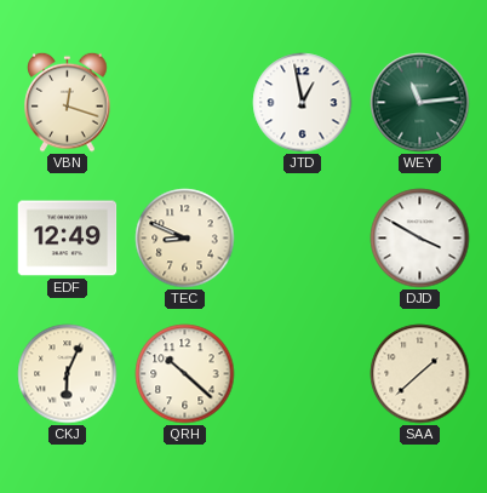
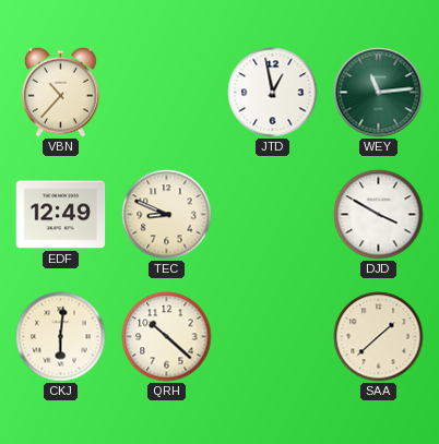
VBN: 12:18 -> 10:37 (61, 92)
CKJ: 6:04 -> 6:01 (61, 337)
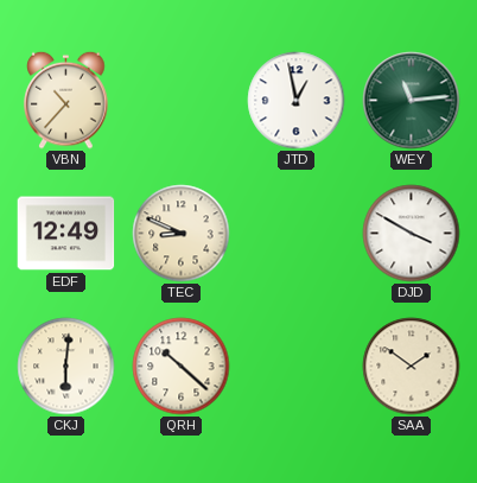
SAA: 1:38 -> 1:51 (412, 367)
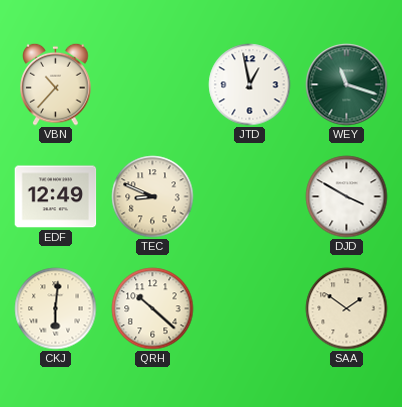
WEY: 11:14 -> 11:18 (347, 85)
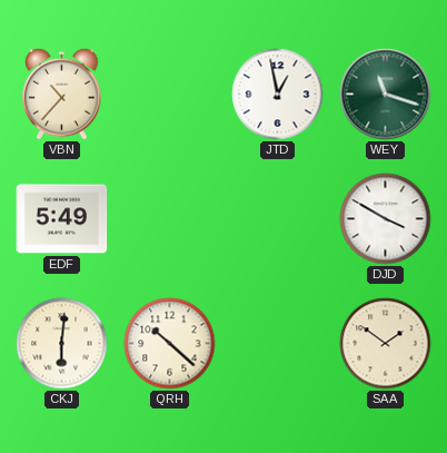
EDF: 12:49 -> 5:49 (62, 219)
TEC: 8:49 -> none (153, 197)
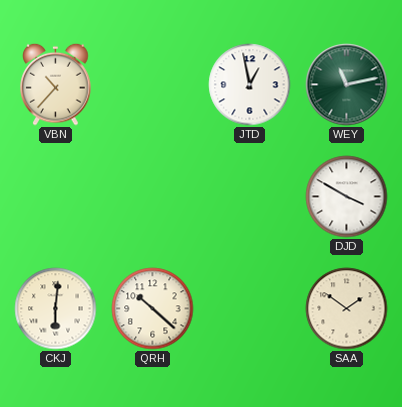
WEY: 11:18 -> 11:13 (347, 85)
EDF: 5:49 -> none (62, 219)
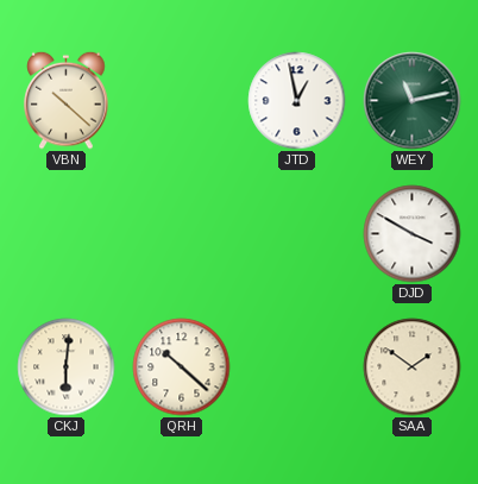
VBN: 10:37 -> 10:22 (67, 100)
